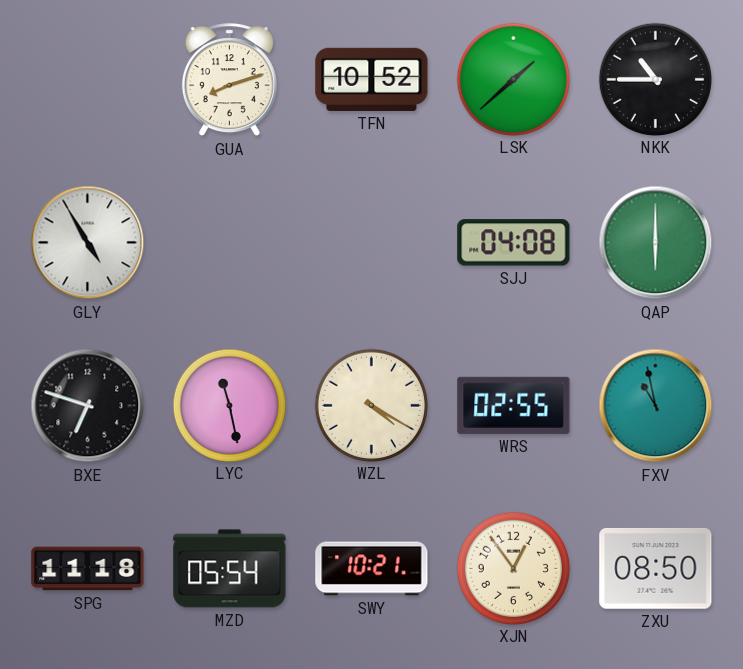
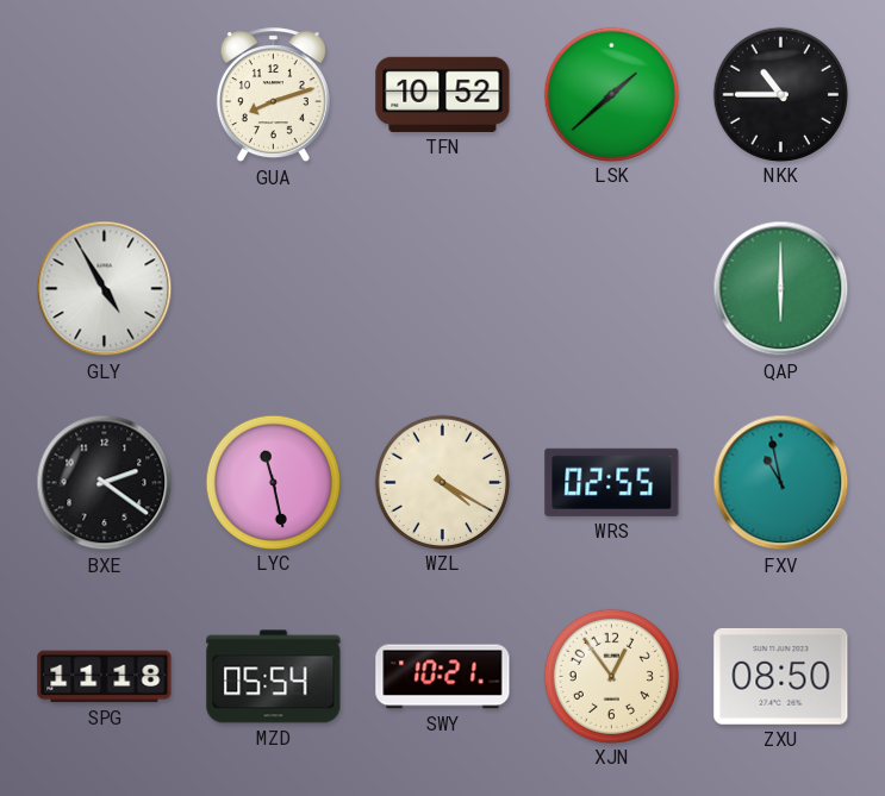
SJJ: 04:08 -> none (514, 243)
BXE: 6:48 -> 2:21 (105, 483)
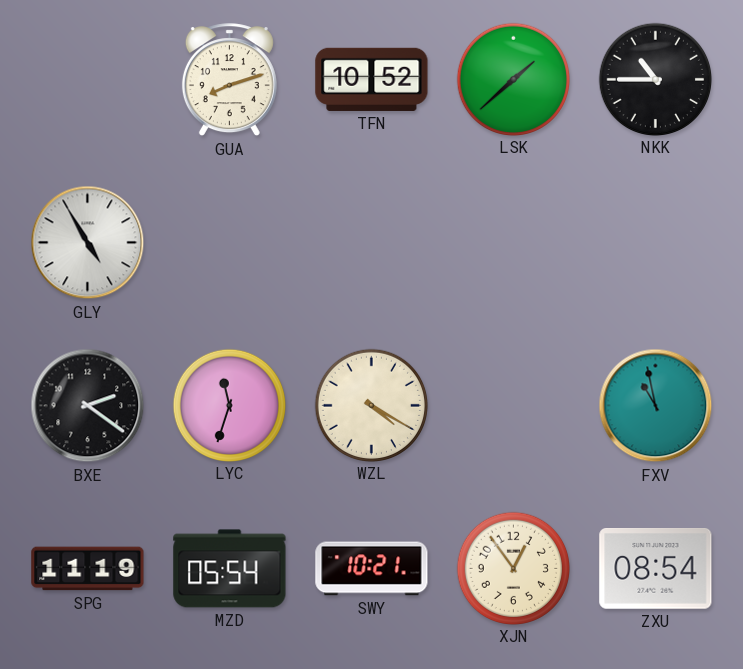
QAP: 6:00 -> none (781, 289)
LYC: 11:28 -> 11:33 (229, 405)
WRS: 02:55 -> none (612, 482)
SPG: 11:18 -> 11:19 (88, 569)
ZXU: 08:50 -> 08:54 (656, 569)
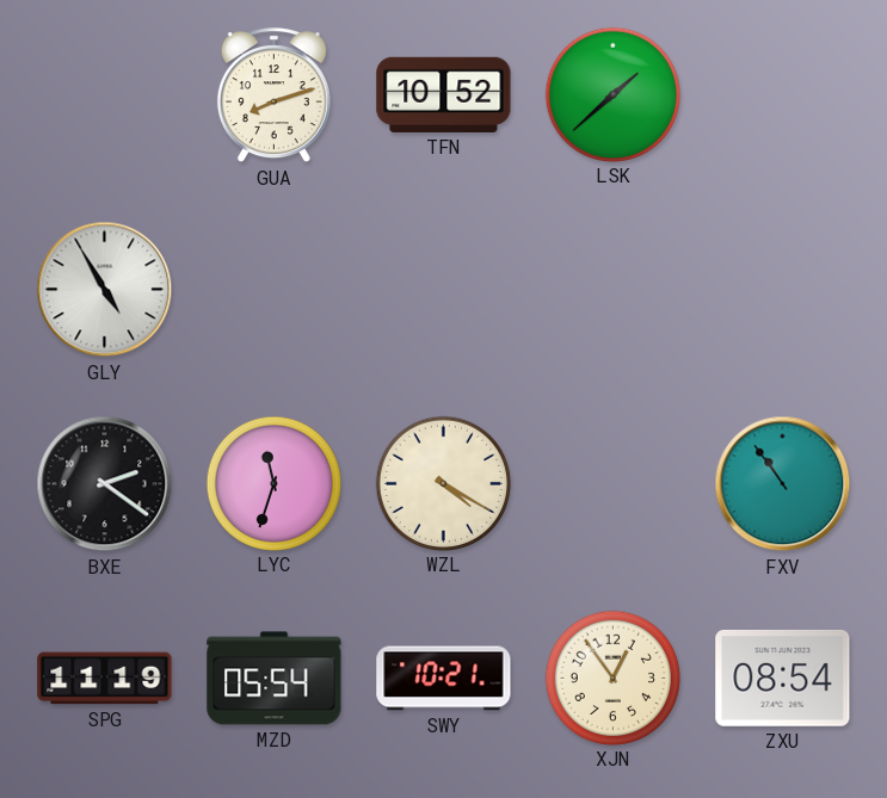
NKK: 10:45 -> none (655, 79)
FXV: 10:58 -> 10:54 (783, 484)
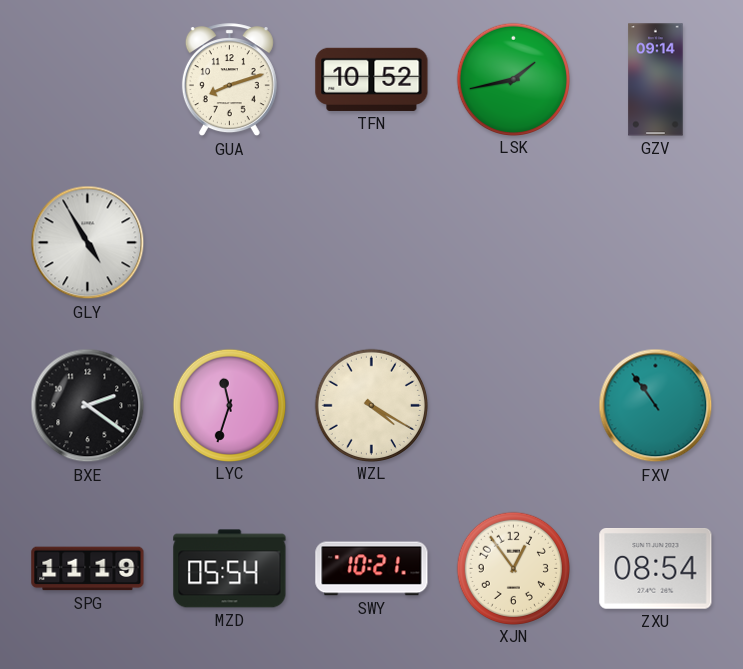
LSK: 1:38 -> 1:43 (513, 79)
GZV: none -> 09:14 (656, 80)
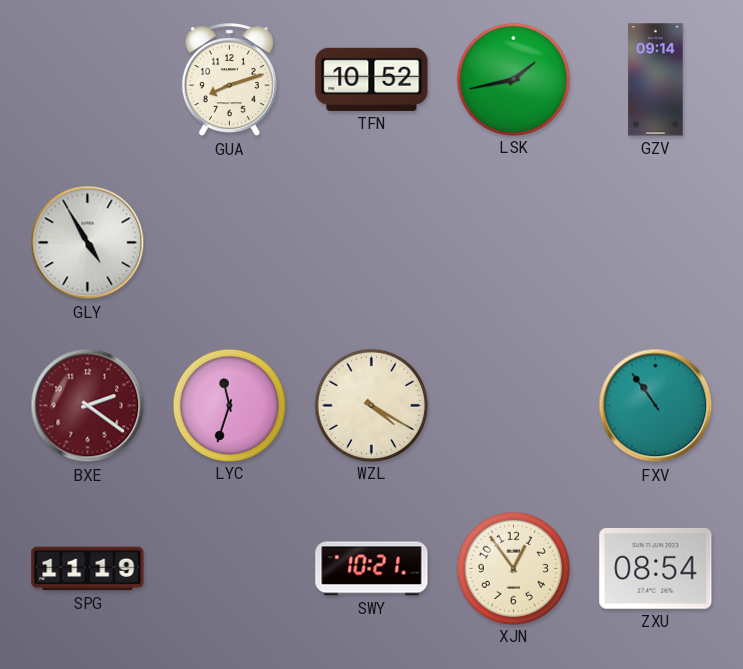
BXE dial: black -> burgundy (88, 406)
MZD: 05:54 -> none (230, 569)
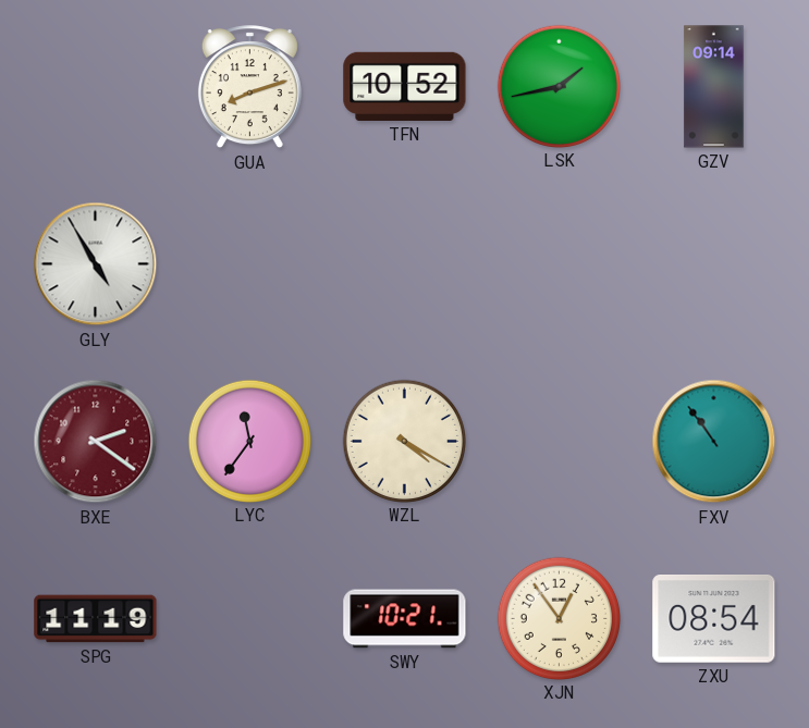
LYC: 11:33 -> 11:36 (249, 441)
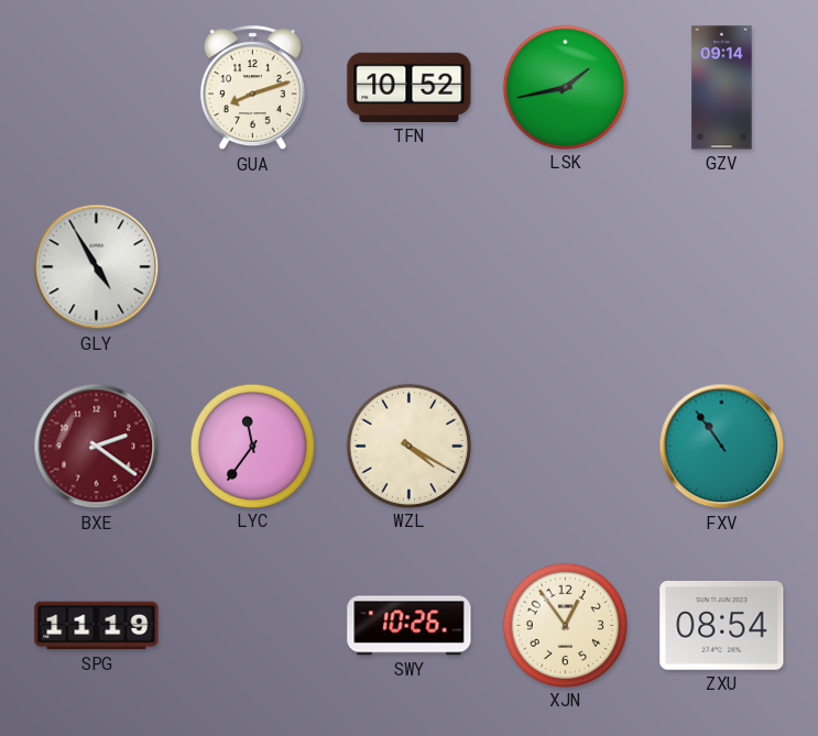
SWY: 10:21 -> 10:26 (410, 626)
